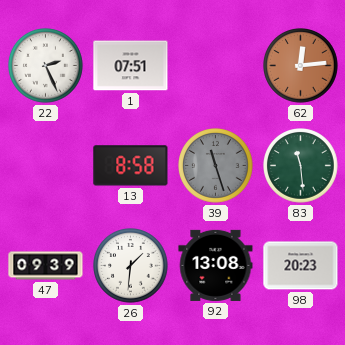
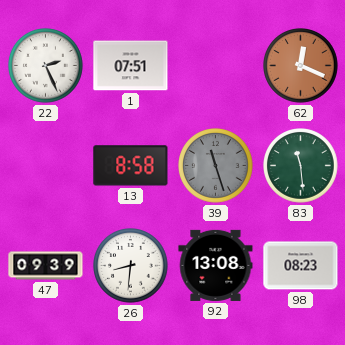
62: 12:14 -> 12:19 (301, 66)
26: 1:31 -> 8:31 (131, 266)
98: 20:23 -> 08:23 (301, 266)
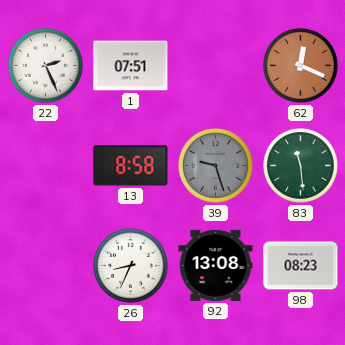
39: 11:27 -> 9:27 (216, 166)
47: 09:39 -> none (46, 266)
26: 8:31 -> 8:34 (131, 266)
